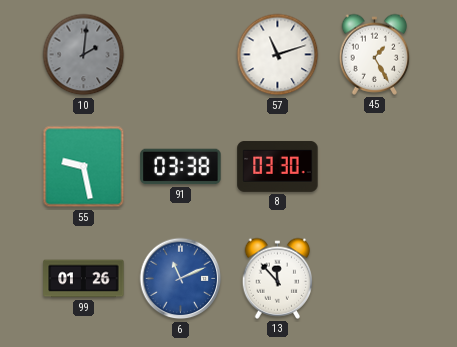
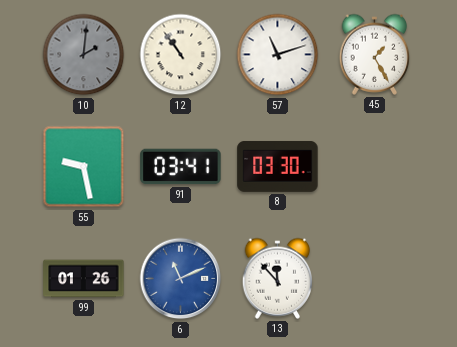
12: none -> 10:54 (181, 55)
91: 03:38 -> 03:41 (181, 167)
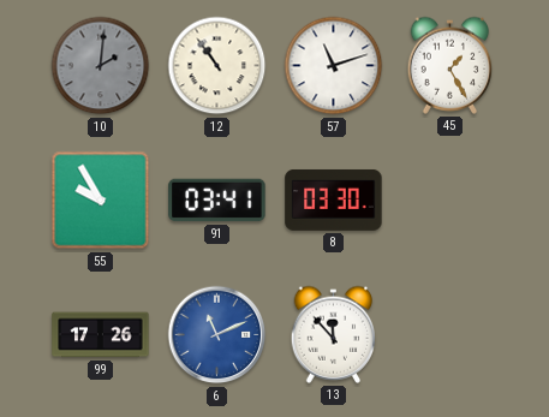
55: 9:28 -> 9:55 (101, 201)
99: 01:26 -> 17:26 (101, 335)
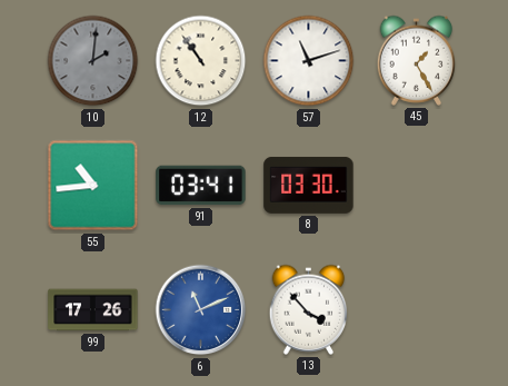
55: 9:55 -> 10:44 (93, 186)
13: 11:53 -> 3:53 (309, 309)
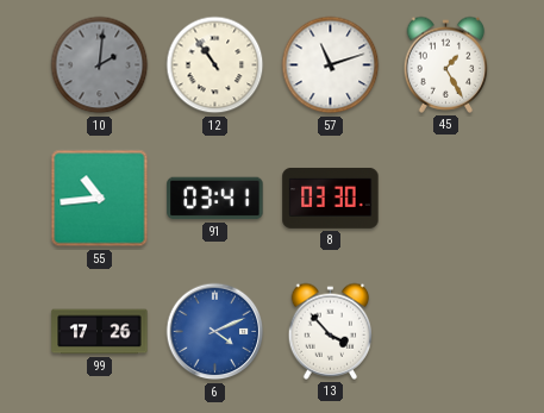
6: 11:11 -> 4:11 (215, 332)
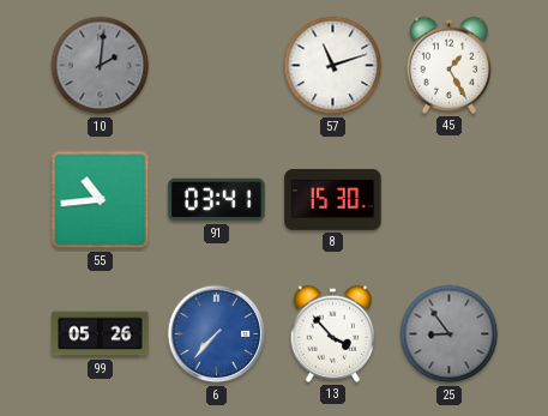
12: 10:54 -> none (215, 65)
8: 03:30 -> 15:30 (333, 199)
99: 17:26 -> 05:26 (101, 334)
6: 4:11 -> 7:37 (217, 334)
25: none -> 8:54 (450, 334)
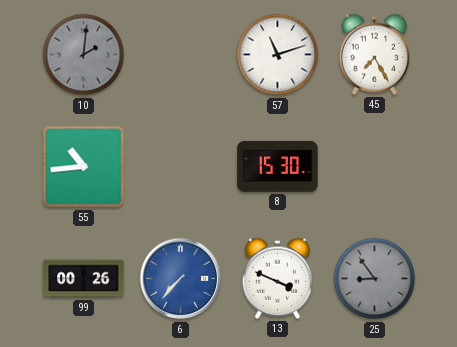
45: 1:25 -> 7:25 (375, 54)
91: 03:41 -> none (217, 200)
99: 05:26 -> 00:26 (84, 279)
13: 3:53 -> 3:49 (278, 278)
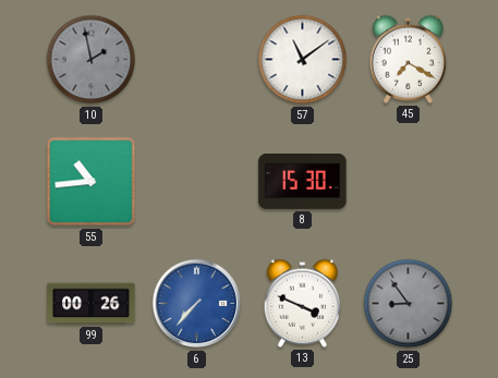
10: 2:01 -> 1:58 (92, 60)
57: 11:12 -> 11:09 (303, 60)
45: 7:25 -> 7:20 (409, 59)
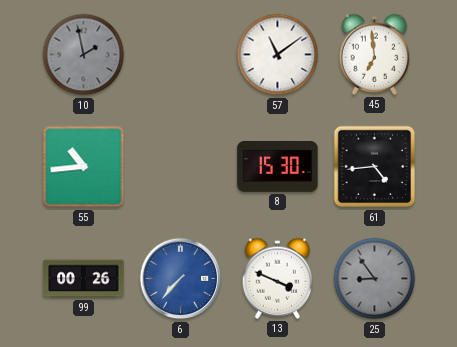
45: 7:20 -> 6:59 (375, 54)
61: none -> 4:44 (375, 167)
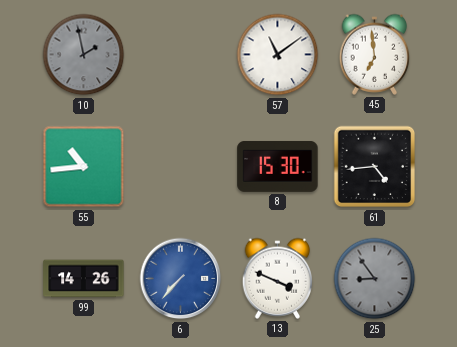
99: 00:26 -> 14:26 (84, 279)
